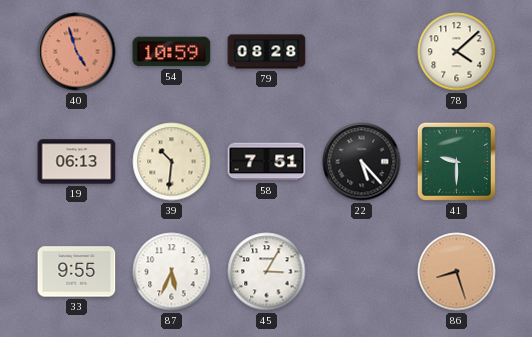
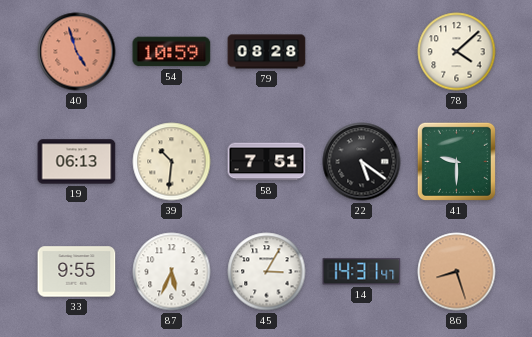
22: 5:23 -> 5:21 (362, 162)
14: none -> 14:31 (362, 272)
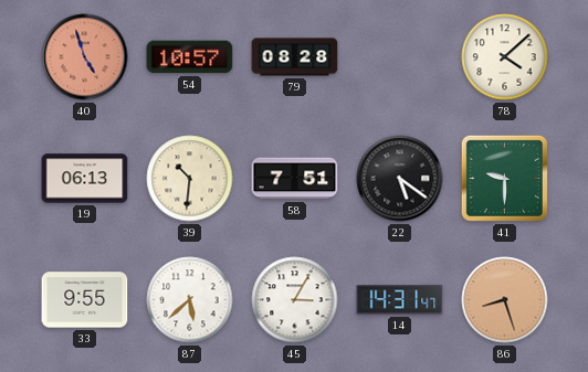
54: 10:59 -> 10:57 (190, 57)
87: 5:34 -> 5:38 (190, 300)
